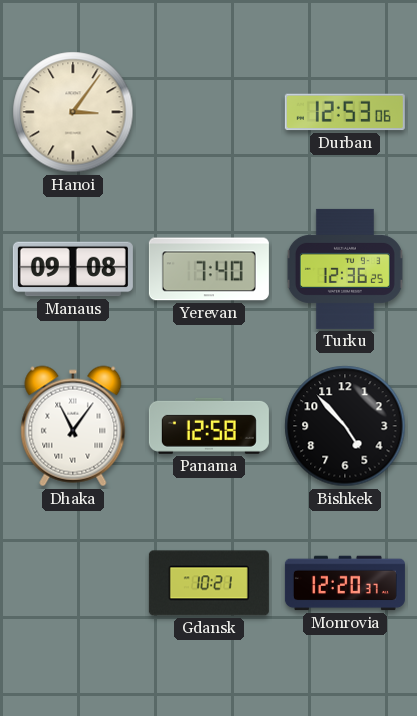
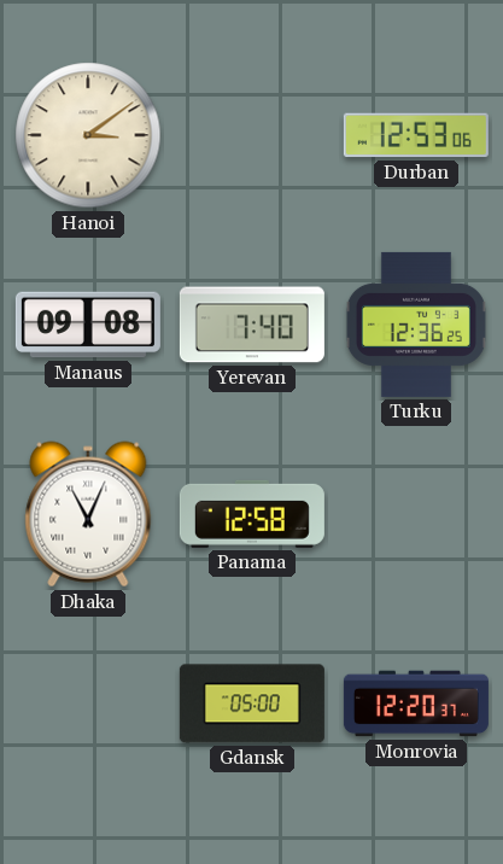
Hanoi: 3:06 -> 3:09 (88, 135)
Dhaka: 11:06 -> 11:04 (88, 514)
Bishkek: 4:53 -> none (345, 426)
Gdansk: 10:21 -> 05:00 (252, 704)
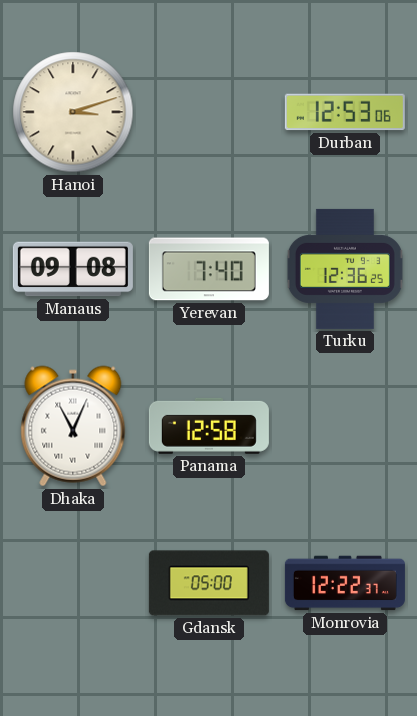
Hanoi: 3:09 -> 3:12 (73, 112)
Monrovia: 12:20 -> 12:22 (345, 583)
